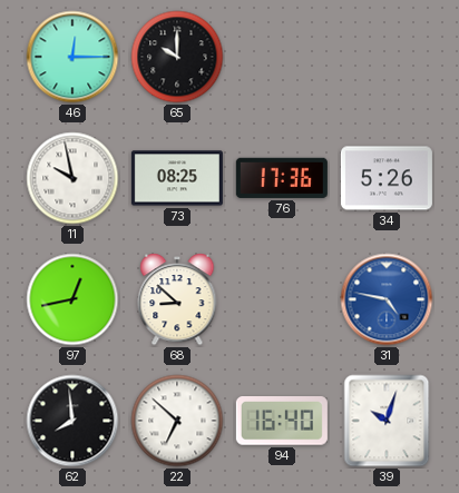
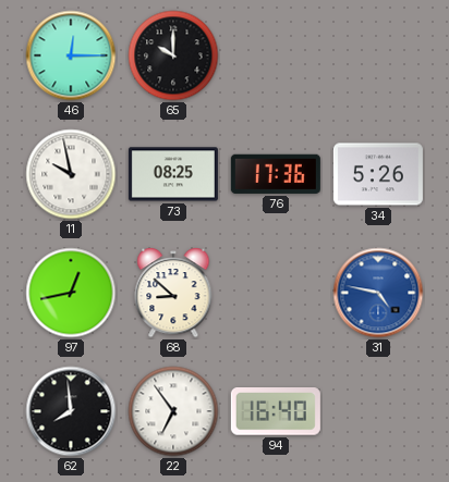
22: 6:52 -> 6:54 (173, 411)
39: 10:03 -> none (387, 421)
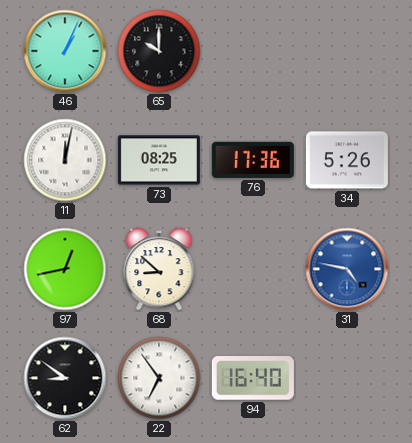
46: 12:15 -> 1:04 (65, 51)
11: 9:58 -> 12:02 (65, 160)
62: 7:59 -> 8:51 (65, 378)
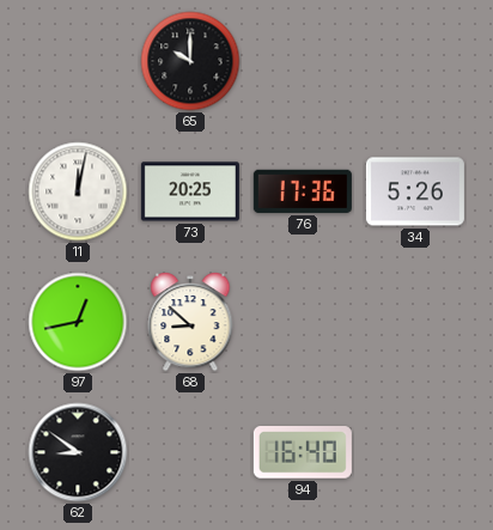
46: 1:04 -> none (65, 51)
73: 08:25 -> 20:25 (190, 191)
31: 4:47 -> none (347, 269)
22: 6:54 -> none (159, 378)
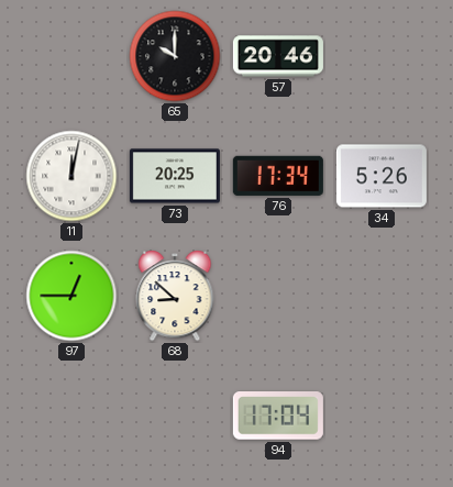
57: none -> 20:46 (278, 56)
76: 17:36 -> 17:34 (278, 176)
97: 12:43 -> 12:45 (71, 296)
62: 8:51 -> none (78, 452)
94: 16:40 -> 17:04 (278, 417)
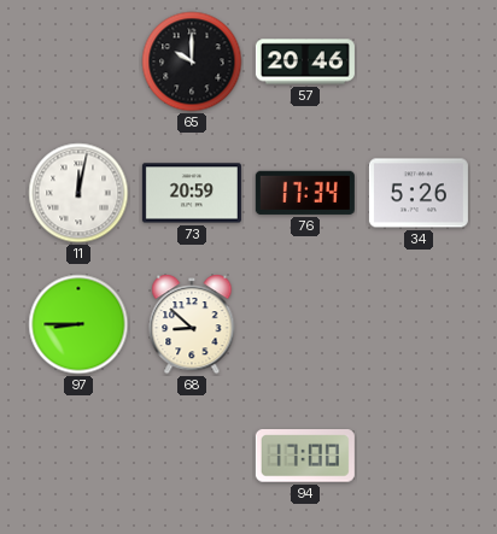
73: 20:25 -> 20:59 (192, 193)
97: 12:45 -> 8:45 (78, 324)
94: 17:04 -> 17:00 (305, 457)
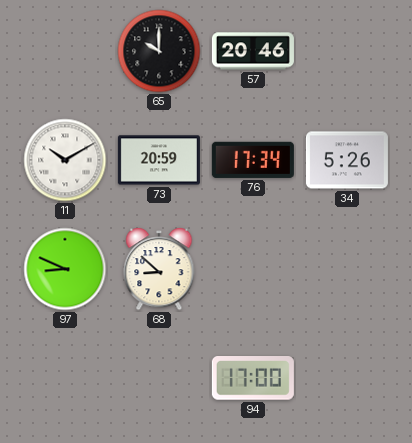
11: 12:02 -> 10:10 (65, 160)
97: 8:45 -> 8:49 (65, 269)
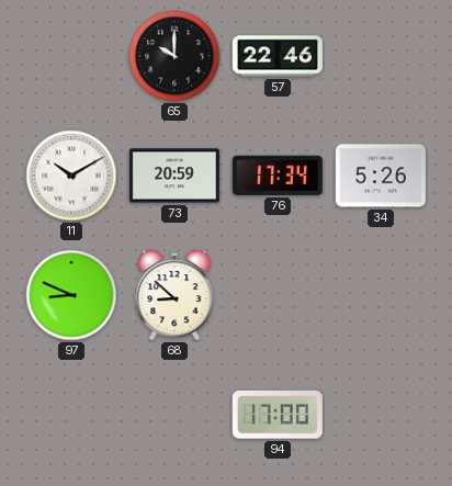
57: 20:46 -> 22:46 (278, 56)
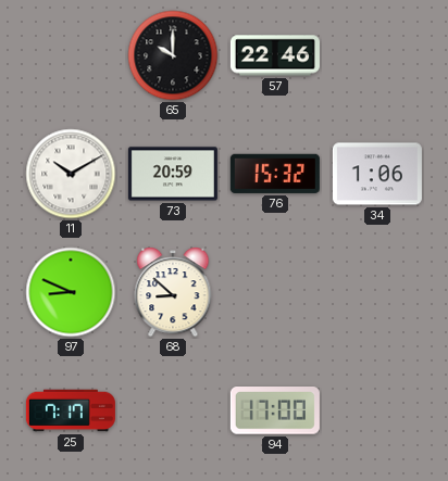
76: 17:34 -> 15:32 (275, 174)
34: 5:26 -> 1:06 (377, 174)
25: none -> 7:17 (71, 410)
